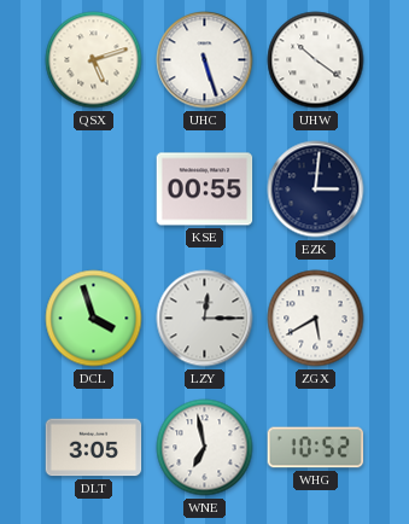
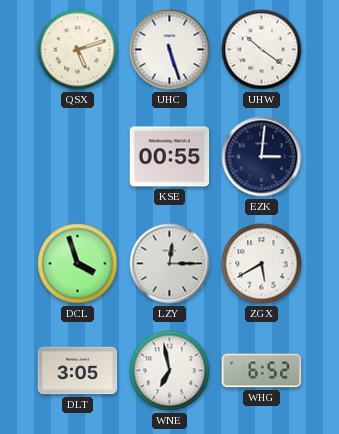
WHG: 10:52 -> 6:52 (262, 371)
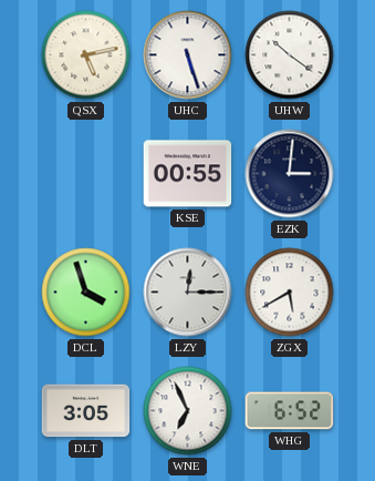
QSX: 5:12 -> 5:13 (86, 55)
WNE: 6:58 -> 6:56 (188, 411)
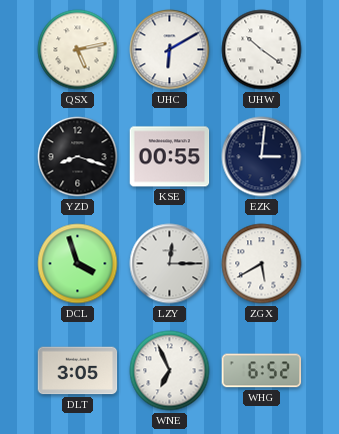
UHC: 5:27 -> 6:10 (170, 50)
YZD: none -> 8:18 (78, 157)
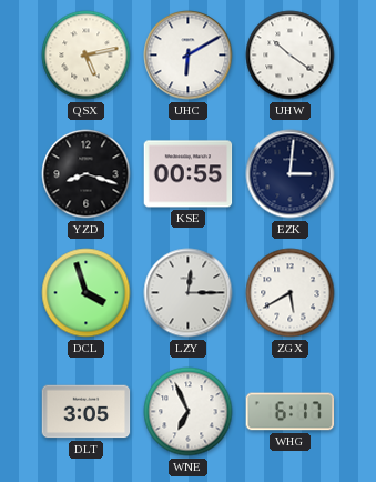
WHG: 6:52 -> 6:17 (291, 412)
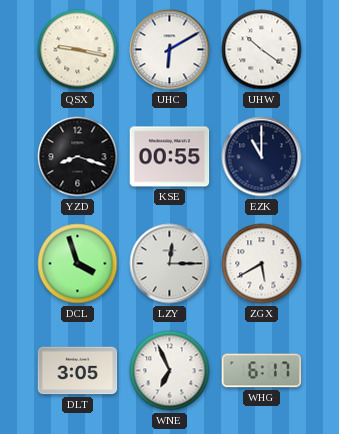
QSX: 5:13 -> 9:17 (78, 50)
EZK: 3:01 -> 11:00 (262, 157)
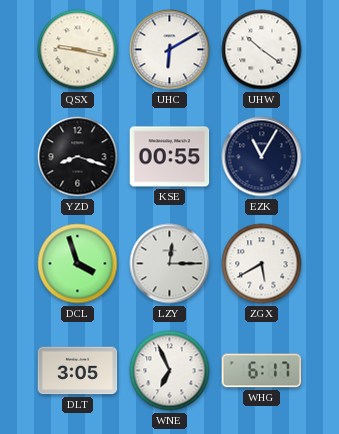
EZK: 11:00 -> 11:05 (262, 157)
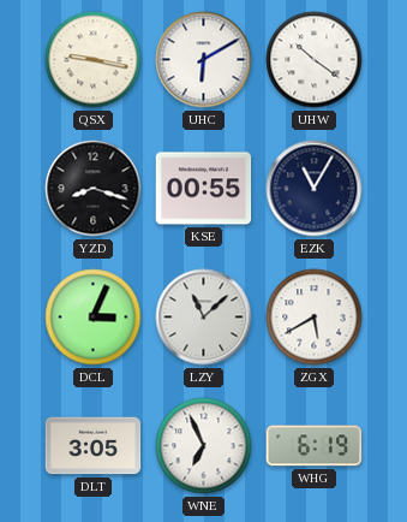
DCL: 3:57 -> 3:04 (94, 318)
LZY: 12:15 -> 11:08 (204, 318)
WHG: 6:17 -> 6:19 (315, 446)
